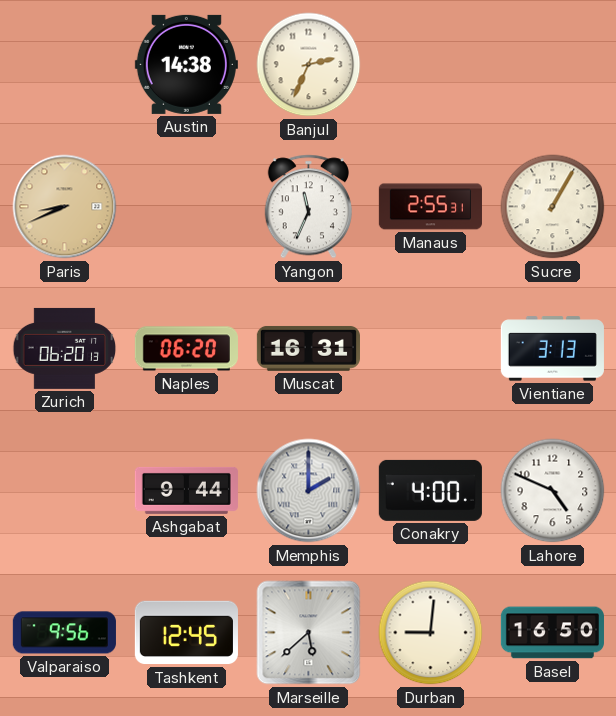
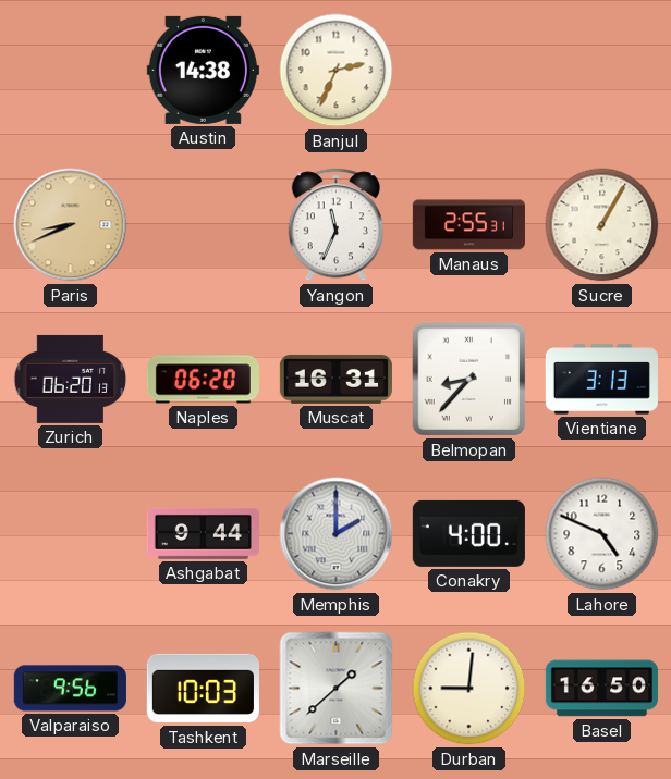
Belmopan: none -> 8:37 (469, 380)
Tashkent: 12:45 -> 10:03 (203, 689)
Marseille: 5:38 -> 1:38 (337, 689)
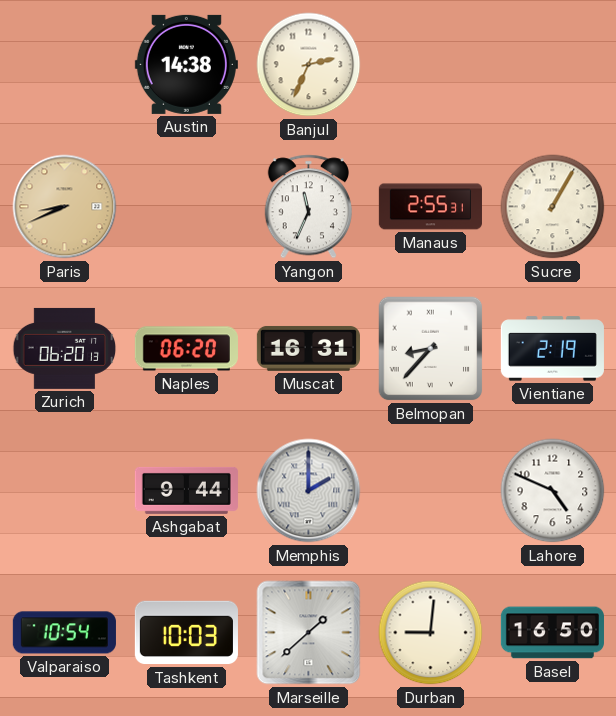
Vientiane: 3:13 -> 2:19 (552, 349)
Conakry: 4:00 -> none (468, 533)
Valparaiso: 9:56 -> 10:54 (64, 633)
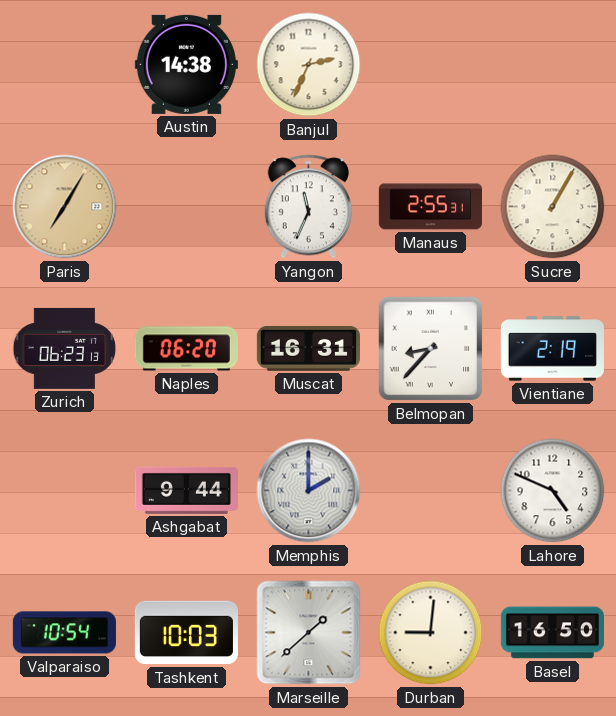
Paris: 8:41 -> 7:05 (65, 207)
Zurich: 06:20 -> 06:23 (65, 348)
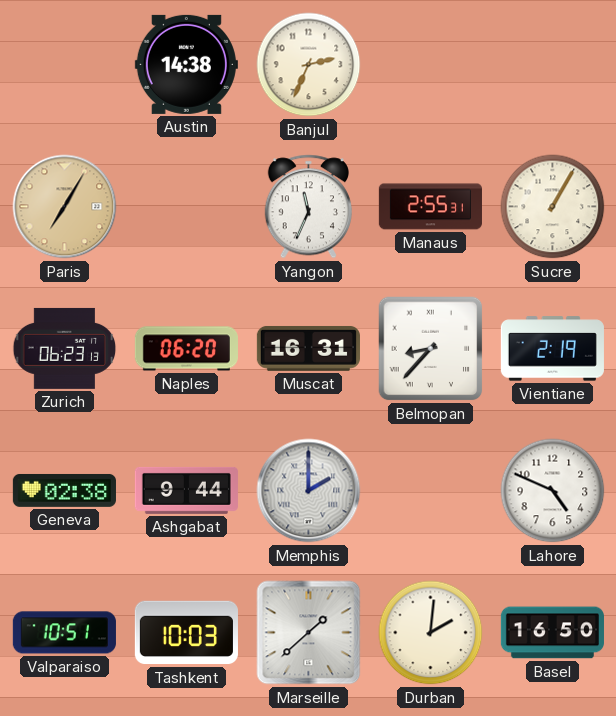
Geneva: none -> 02:38 (64, 490)
Valparaiso: 10:54 -> 10:51 (64, 633)
Durban: 9:01 -> 2:01 (431, 633)
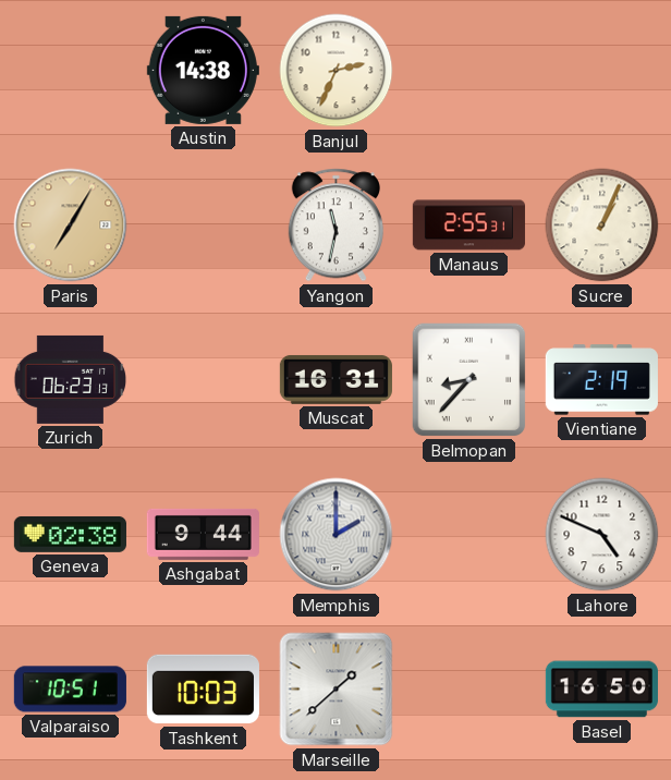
Yangon: 11:34 -> 11:32 (335, 226)
Sucre: 1:05 -> 1:04 (602, 226)
Naples: 06:20 -> none (186, 349)
Durban: 2:01 -> none (431, 633)
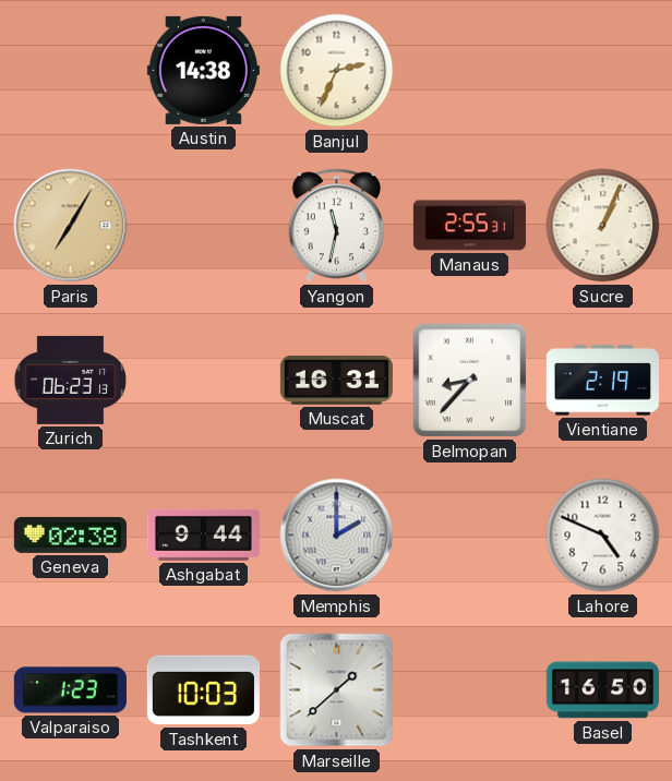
Valparaiso: 10:51 -> 1:23 (70, 690)
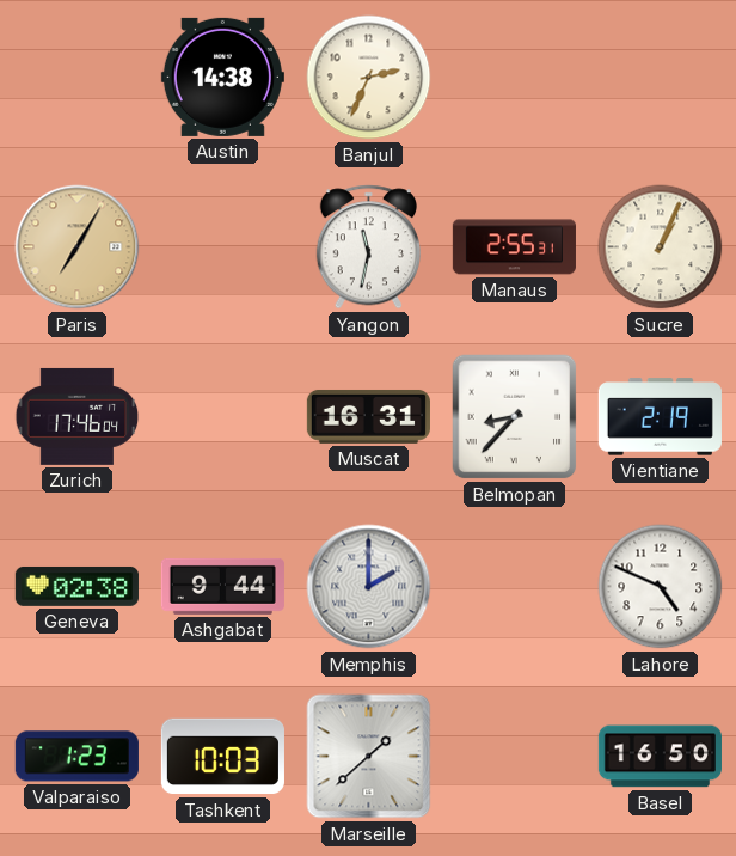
Zurich: 06:23 -> 17:46 (78, 416)
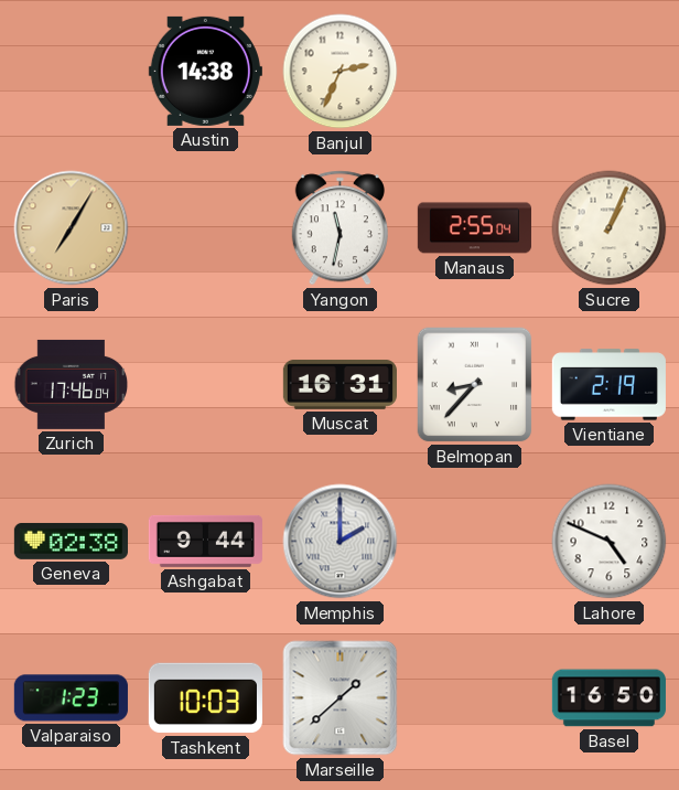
Manaus: 2:55:31 -> 2:55:04 (474, 228)
